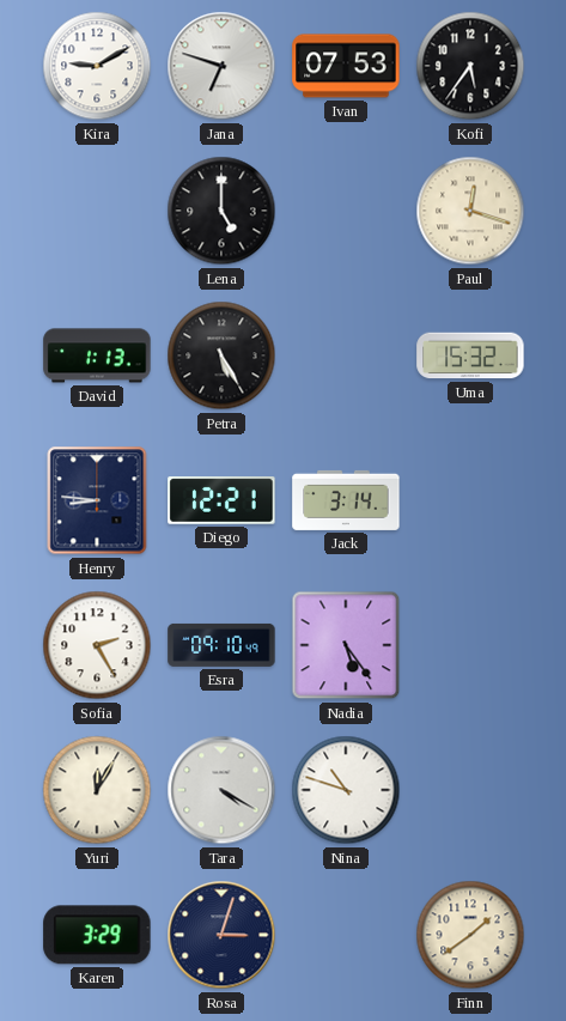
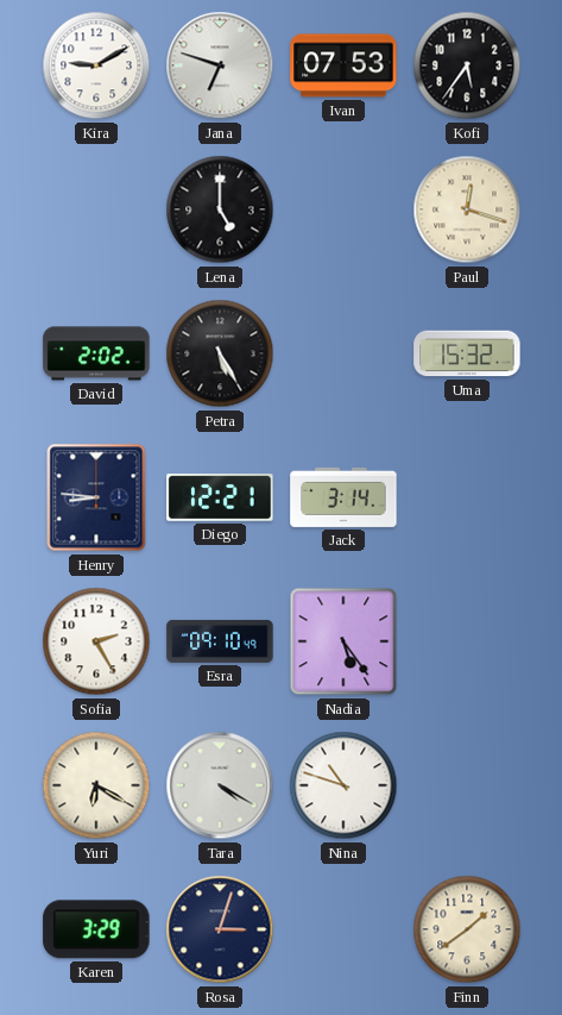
David: 1:13 -> 2:02 (96, 353)
Yuri: 12:05 -> 6:20 (96, 785)
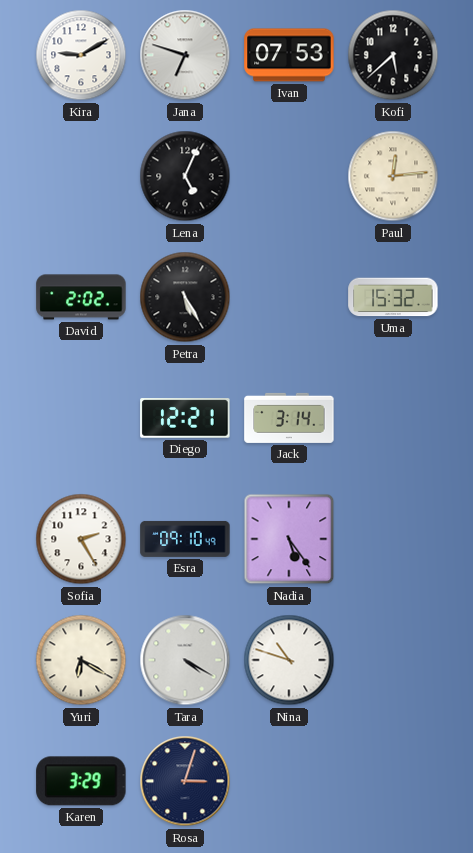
Kofi: 5:36 -> 5:38 (393, 55)
Lena: 5:00 -> 5:04 (185, 176)
Paul: 12:18 -> 12:14 (393, 176)
Henry: 8:46 -> none (96, 497)
Finn: 1:39 -> none (467, 929)
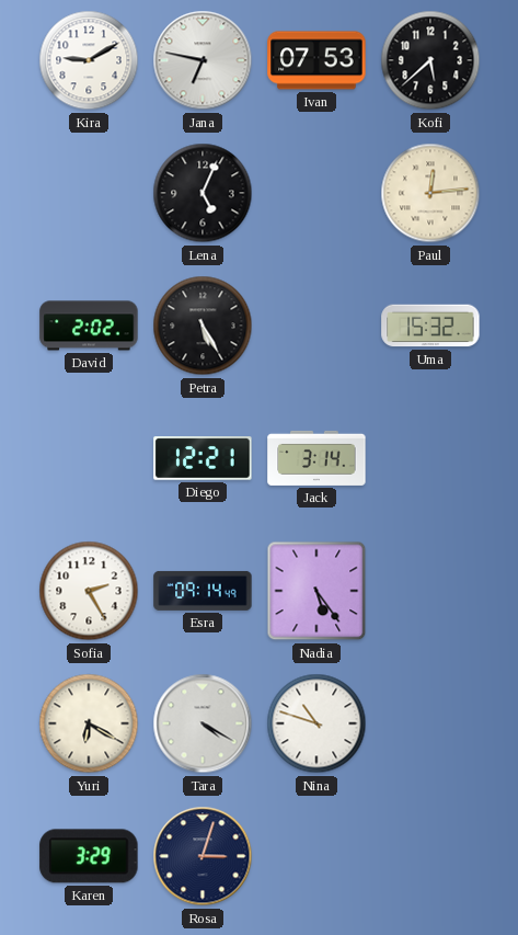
Jana: 6:48 -> 6:47 (203, 60)
Esra: 09:10 -> 09:14 (203, 591)
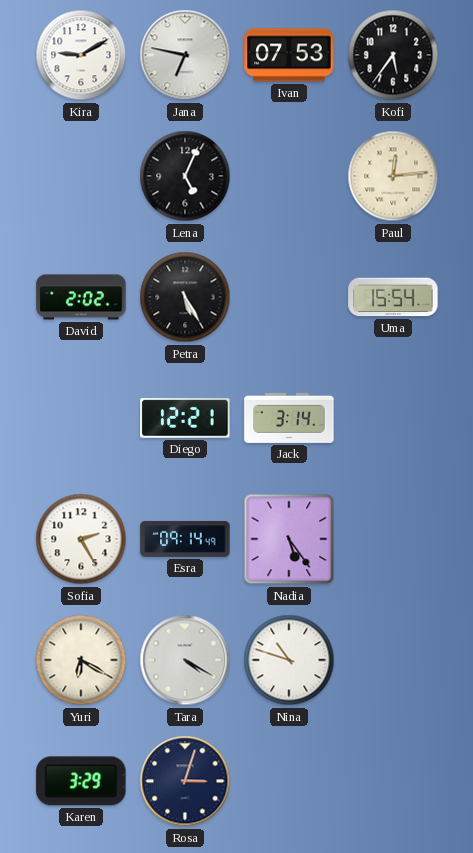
Kofi: 5:38 -> 5:36 (393, 55)
Uma: 15:32 -> 15:54 (393, 297)
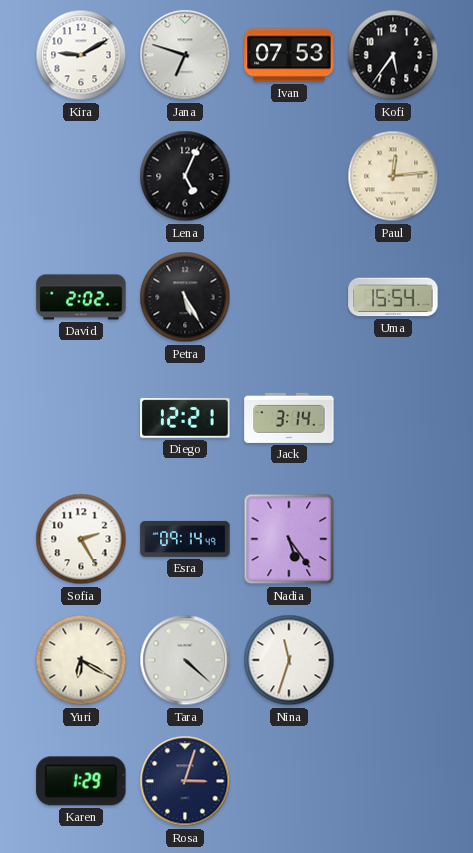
Jana: 6:47 -> 6:48 (185, 55)
Tara: 4:20 -> 4:22 (185, 660)
Nina: 10:48 -> 11:33 (289, 660)
Karen: 3:29 -> 1:29 (81, 781)
